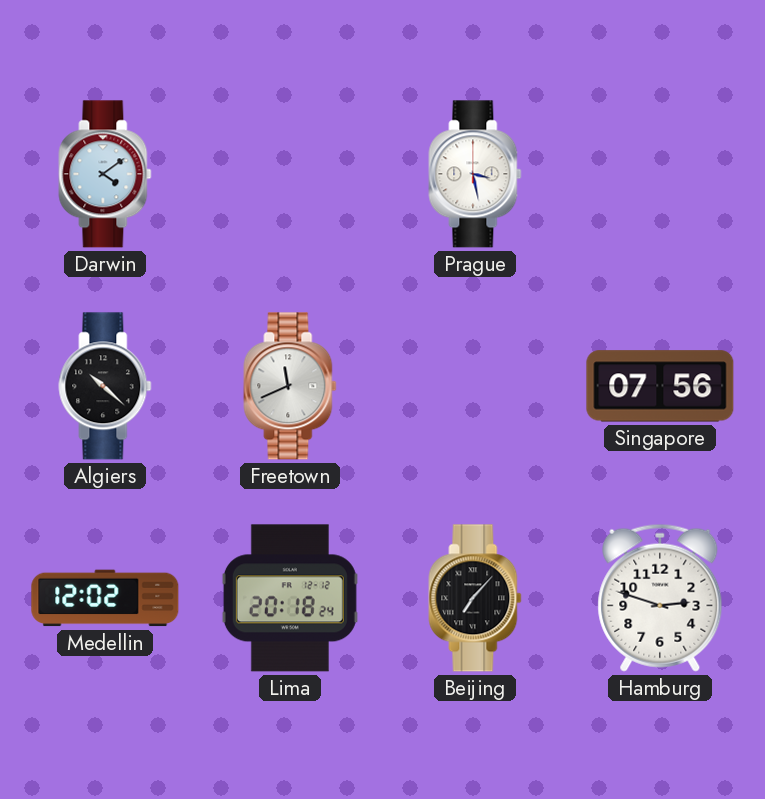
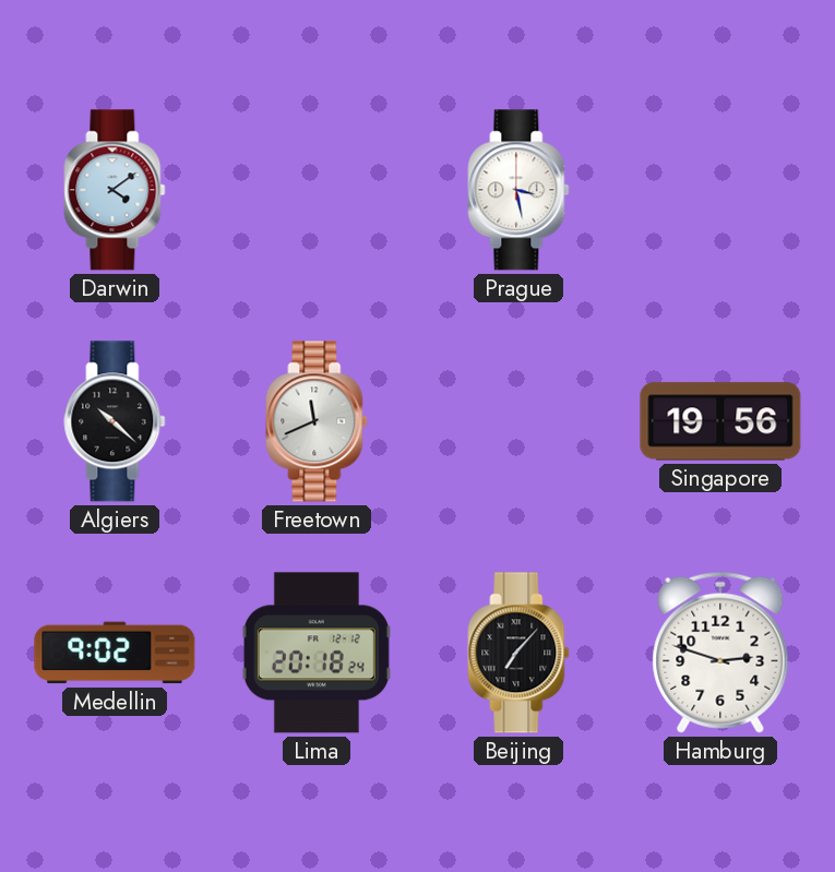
Singapore: 07:56 -> 19:56 (720, 421)
Medellin: 12:02 -> 9:02 (115, 653)
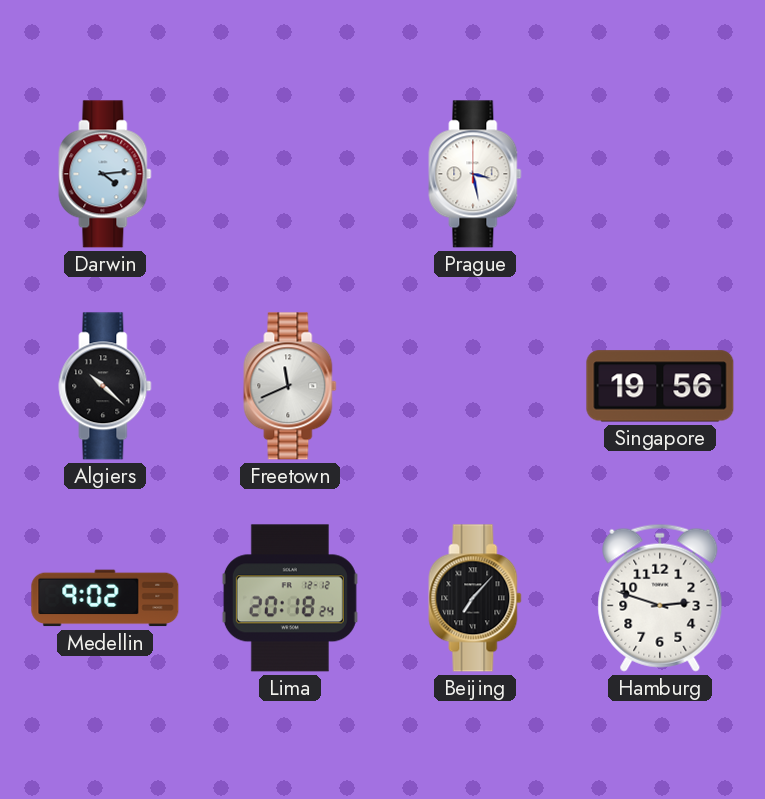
Darwin: 4:09 -> 4:14 (105, 174)
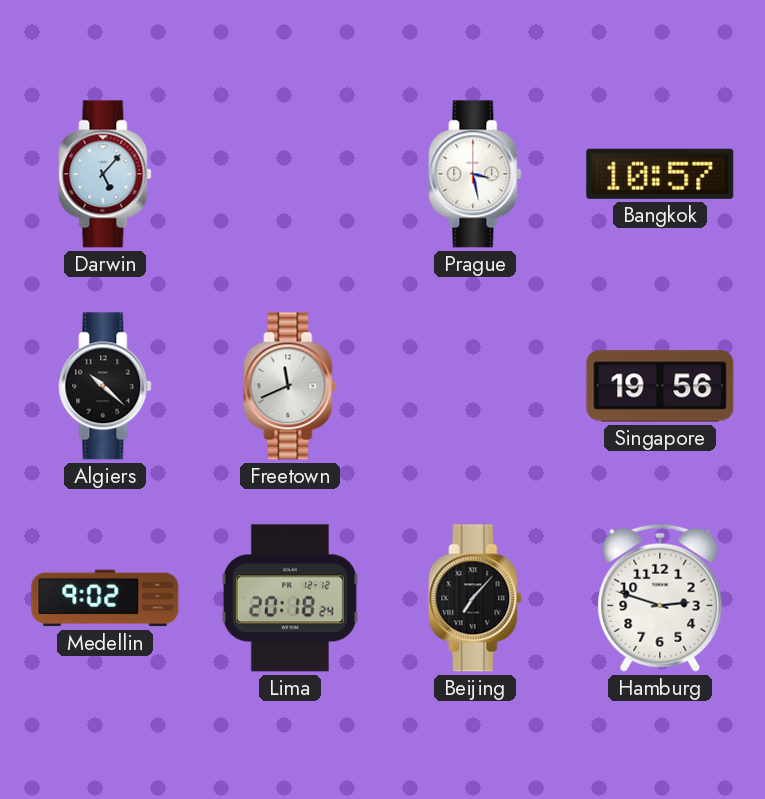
Darwin: 4:14 -> 5:07 (105, 174)
Bangkok: none -> 10:57 (660, 174)
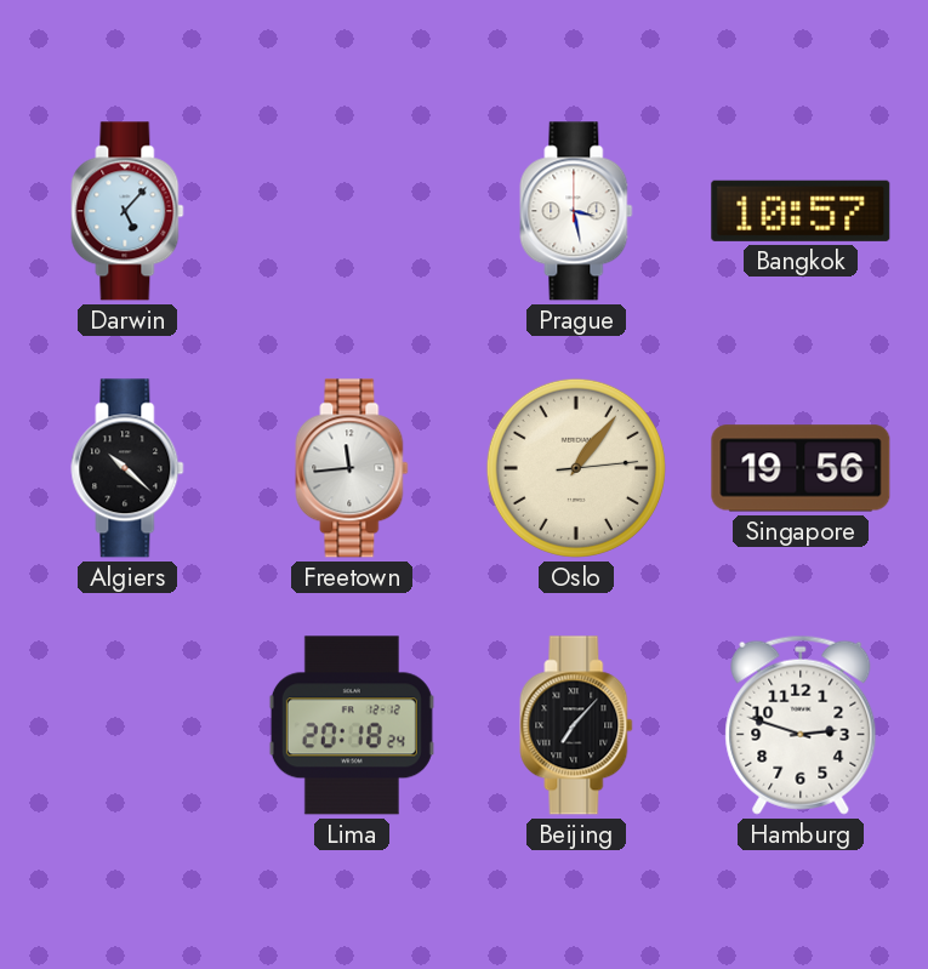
Freetown: 11:41 -> 11:44 (352, 468)
Oslo: none -> 1:06 (576, 468)
Medellin: 9:02 -> none (105, 598)
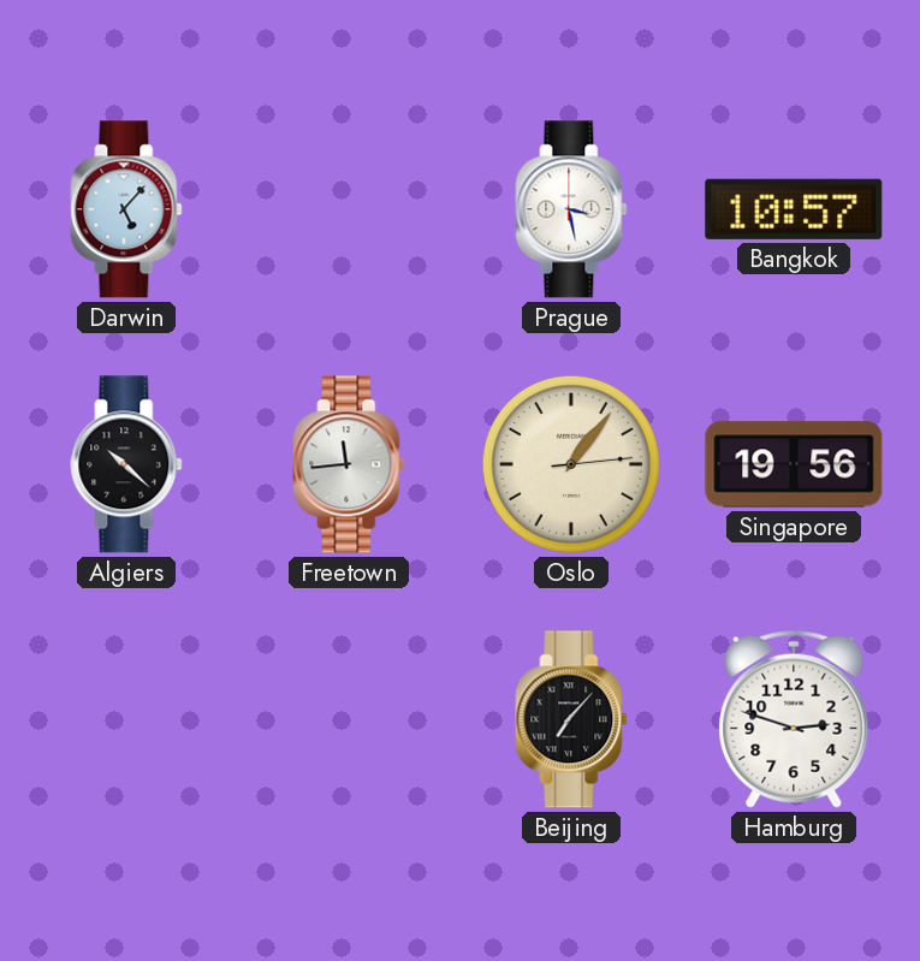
Lima: 20:18 -> none (352, 725)
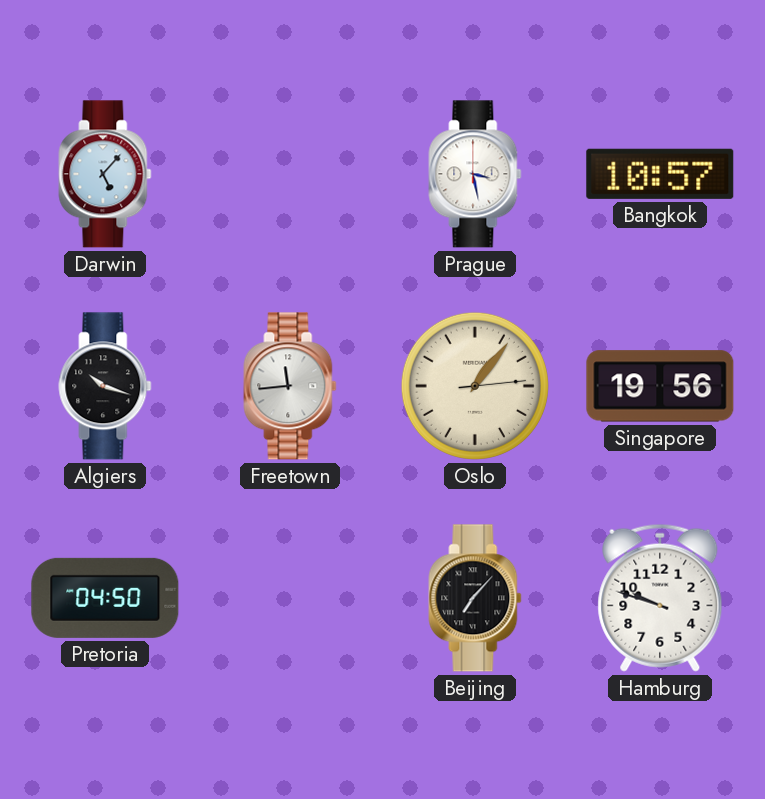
Algiers: 10:22 -> 10:18 (105, 386)
Pretoria: none -> 04:50 (105, 598)
Hamburg: 2:48 -> 9:48 (660, 598)
